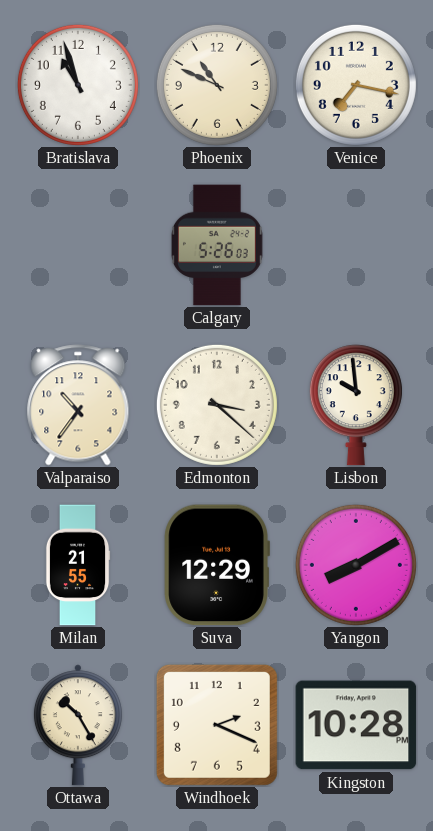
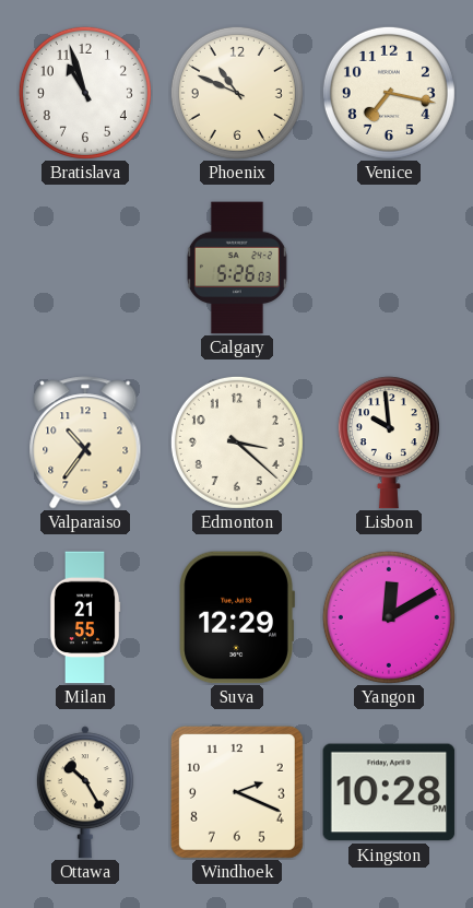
Yangon: 8:10 -> 12:10 (389, 617)
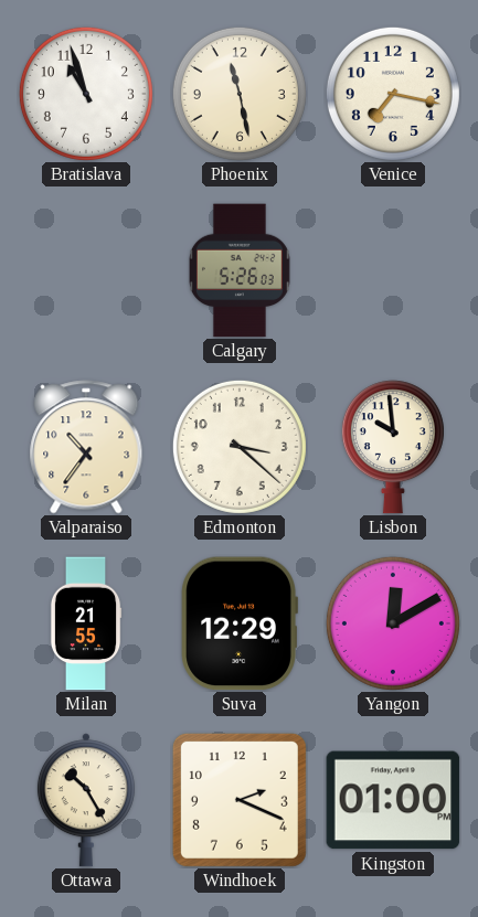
Phoenix: 10:49 -> 11:28 (240, 94)
Kingston: 10:28 -> 01:00 (393, 800)
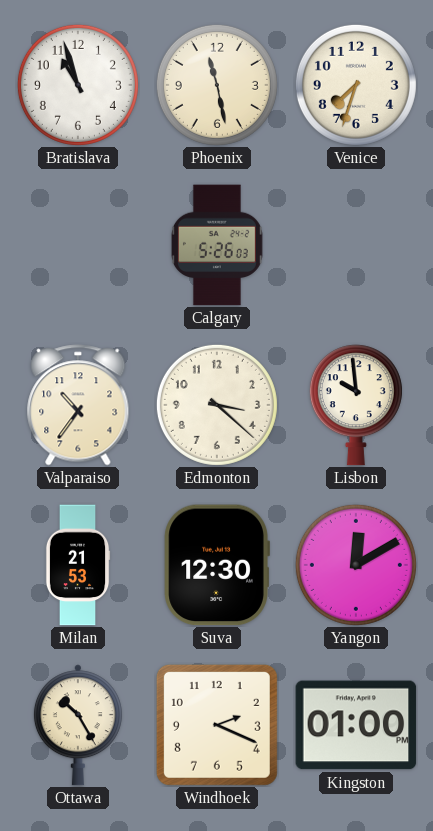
Venice: 7:17 -> 7:33 (356, 85)
Milan: 21:55 -> 21:53 (78, 565)
Suva: 12:29 -> 12:30 (217, 565)
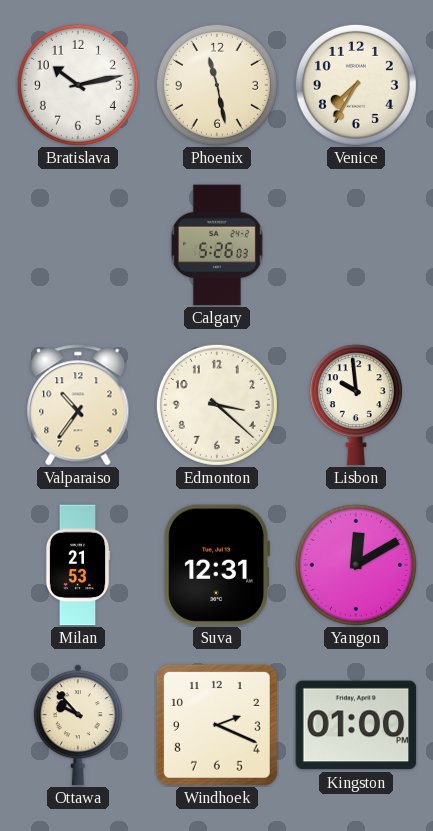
Bratislava: 10:57 -> 10:13 (78, 85)
Venice: 7:33 -> 7:35 (356, 85)
Suva: 12:30 -> 12:31 (217, 565)
Ottawa: 10:25 -> 9:53 (78, 725)
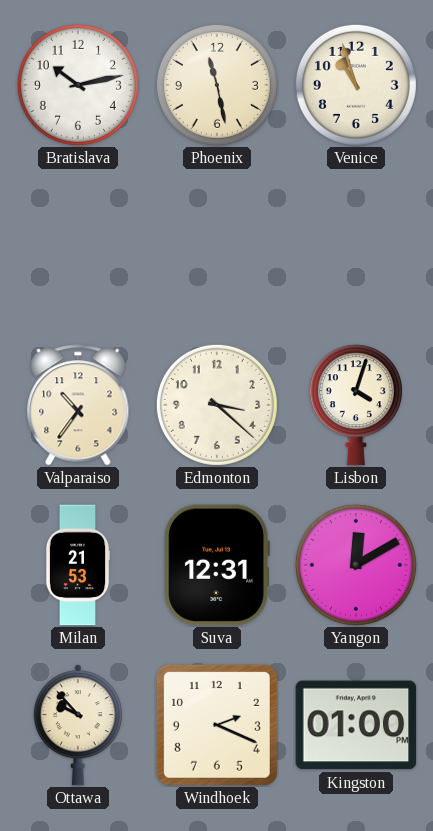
Venice: 7:35 -> 10:57 (356, 85)
Calgary: 5:26 -> none (217, 245)
Lisbon: 9:59 -> 4:03 (356, 405)
